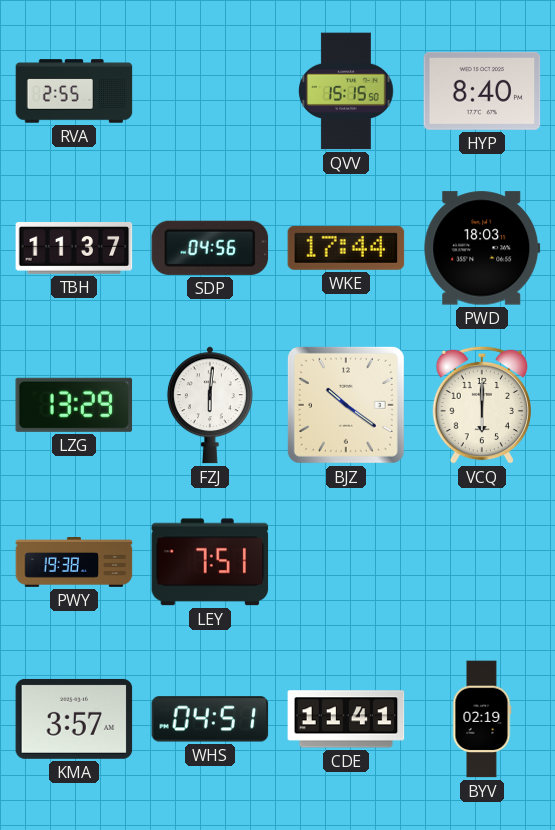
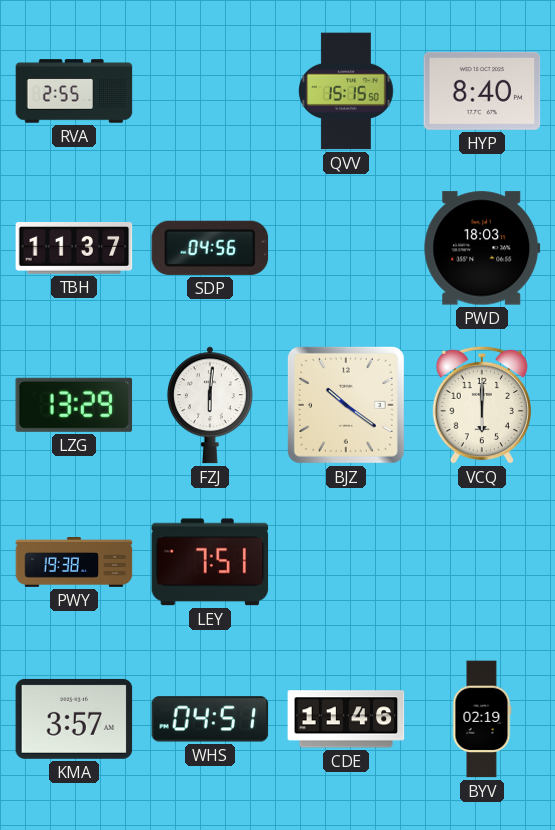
WKE: 17:44 -> none (346, 248)
CDE: 11:41 -> 11:46 (346, 719)
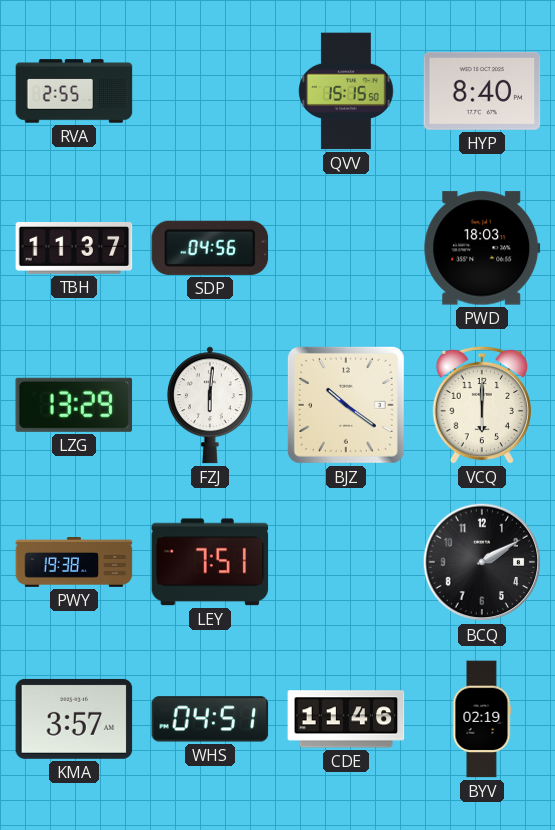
BCQ: none -> 2:10 (482, 562)
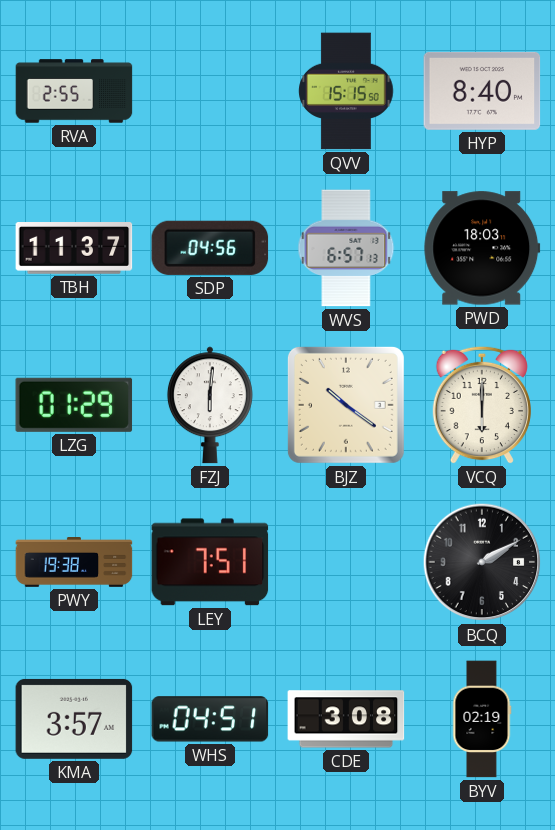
WVS: none -> 6:57 (346, 248)
LZG: 13:29 -> 01:29 (74, 405)
CDE: 11:46 -> 3:08 (346, 719)
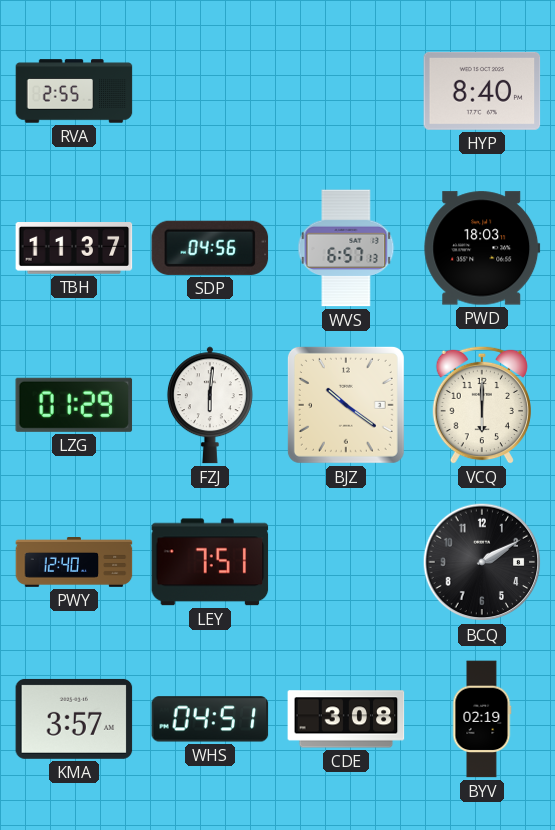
QVV: 15:15 -> none (346, 91)
PWY: 19:38 -> 12:40 (74, 563)
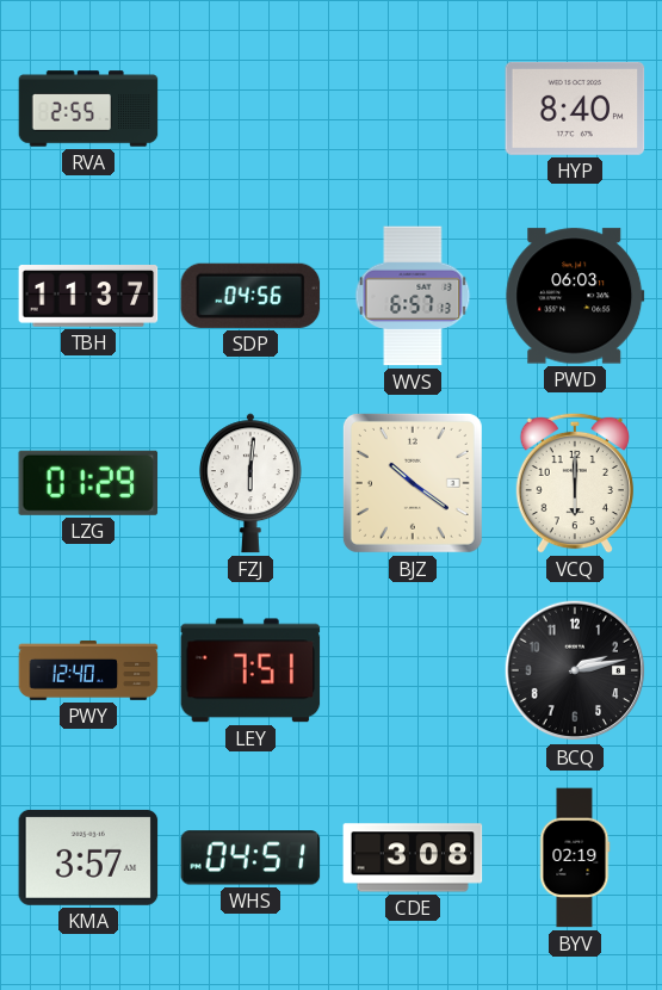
PWD: 18:03 -> 06:03 (575, 296)
BCQ: 2:10 -> 2:13 (575, 670)
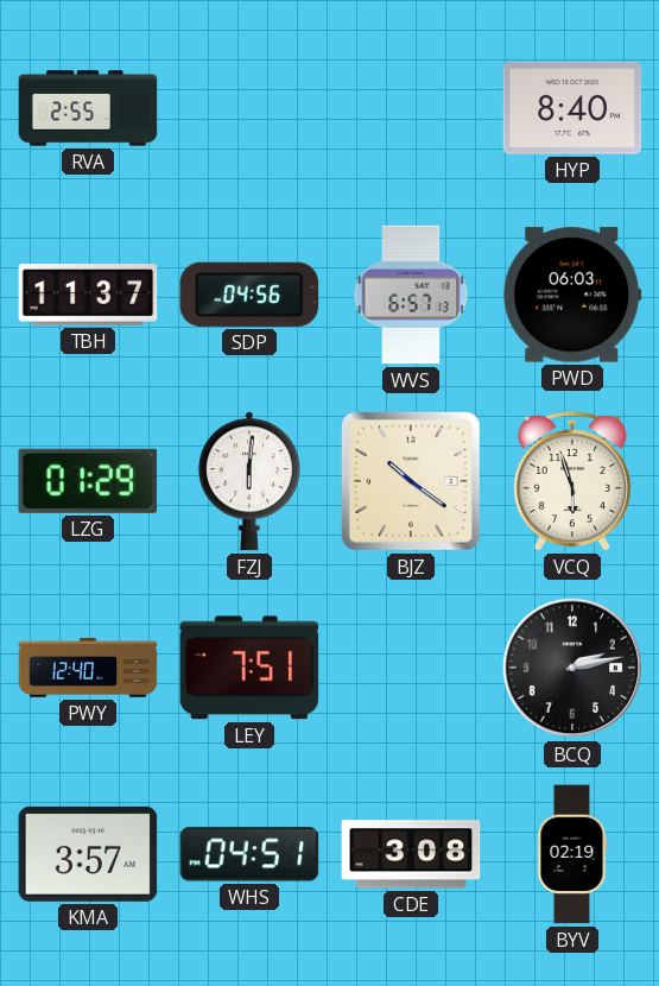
VCQ: 6:00 -> 5:57 (572, 481)
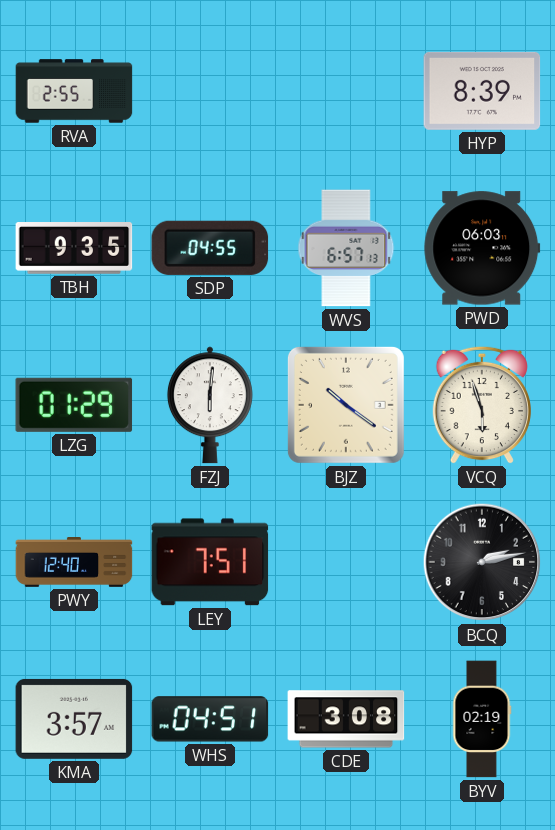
HYP: 8:40 -> 8:39 (482, 91)
TBH: 11:37 -> 9:35 (74, 249)
SDP: 04:56 -> 04:55 (210, 248)
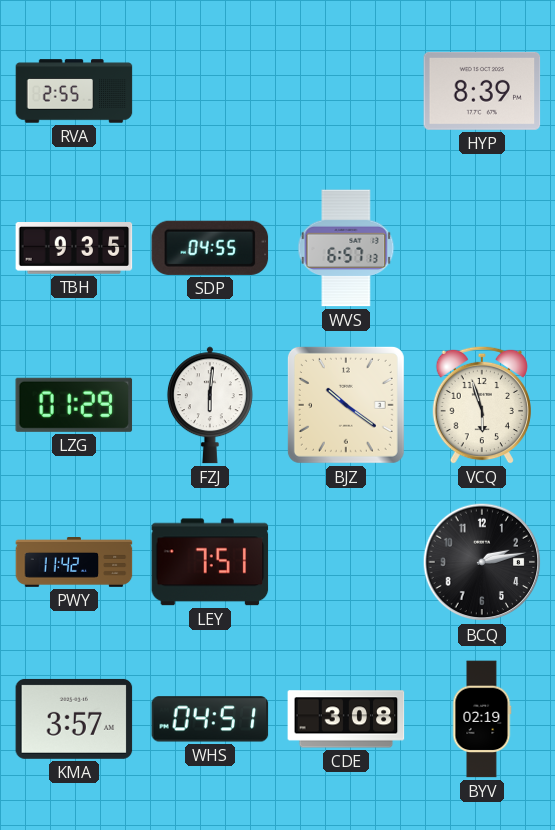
PWD: 06:03 -> none (482, 248)
PWY: 12:40 -> 11:42 (74, 563)
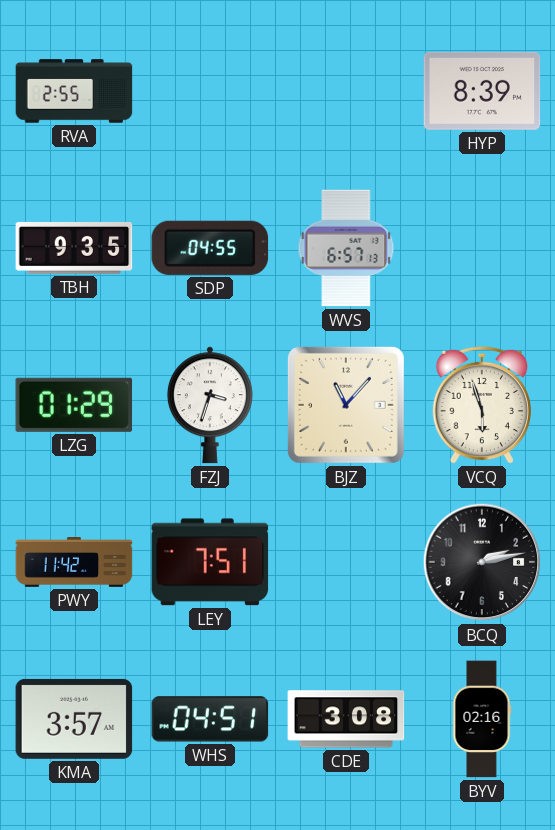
FZJ: 6:01 -> 3:33 (210, 405)
BJZ: 10:21 -> 11:07 (346, 405)
BYV: 02:19 -> 02:16 (482, 719)
